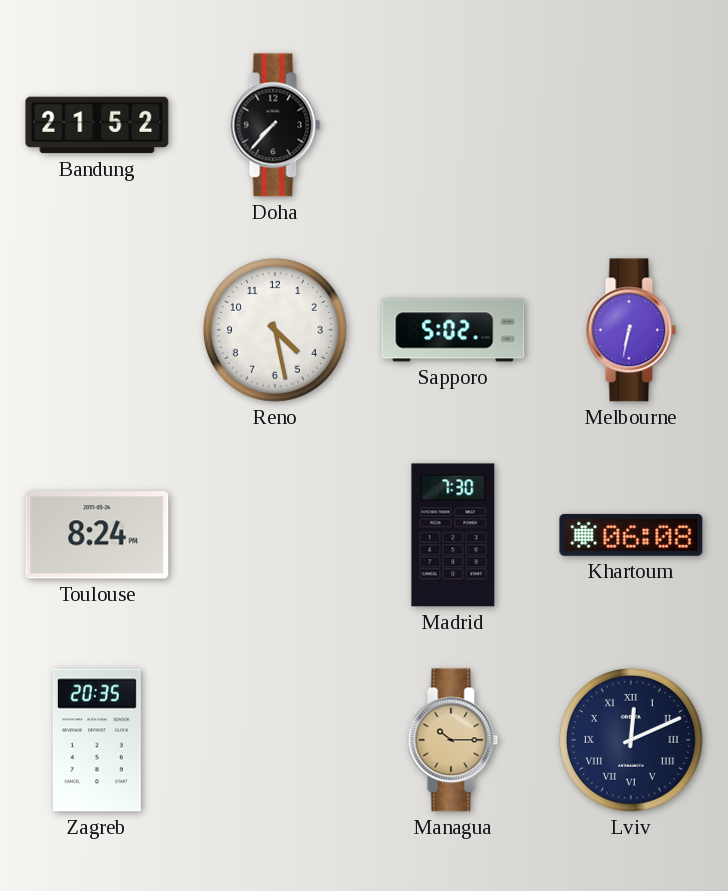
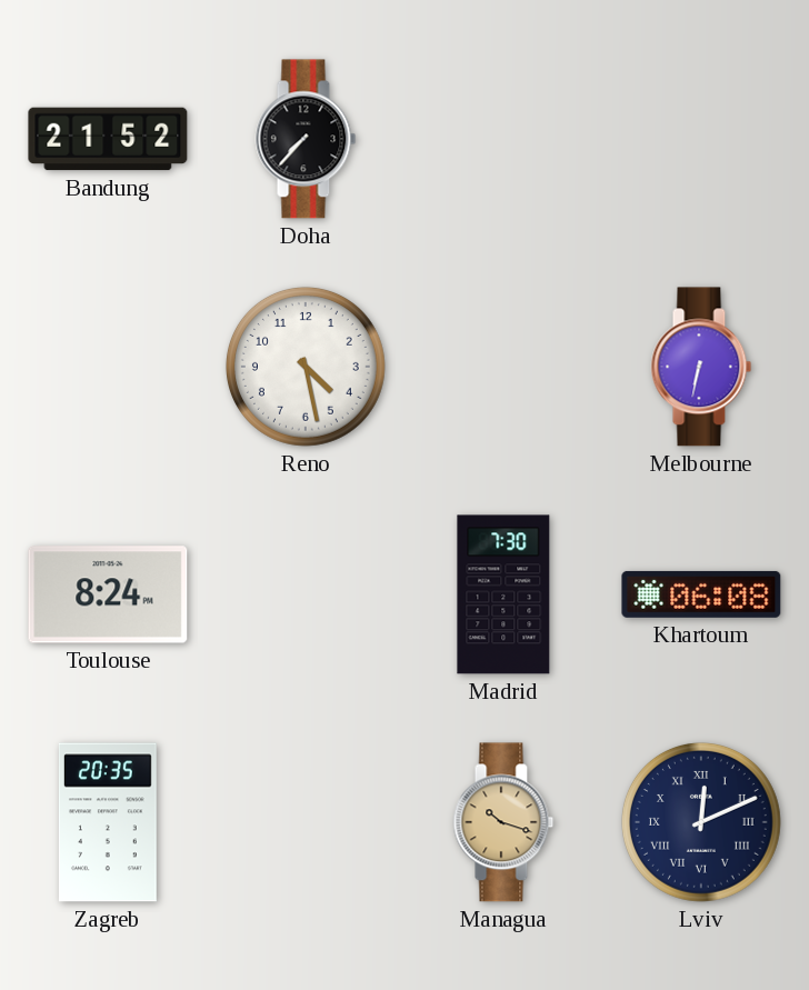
Sapporo: 5:02 -> none (453, 330)
Managua: 10:15 -> 10:18 (503, 822)
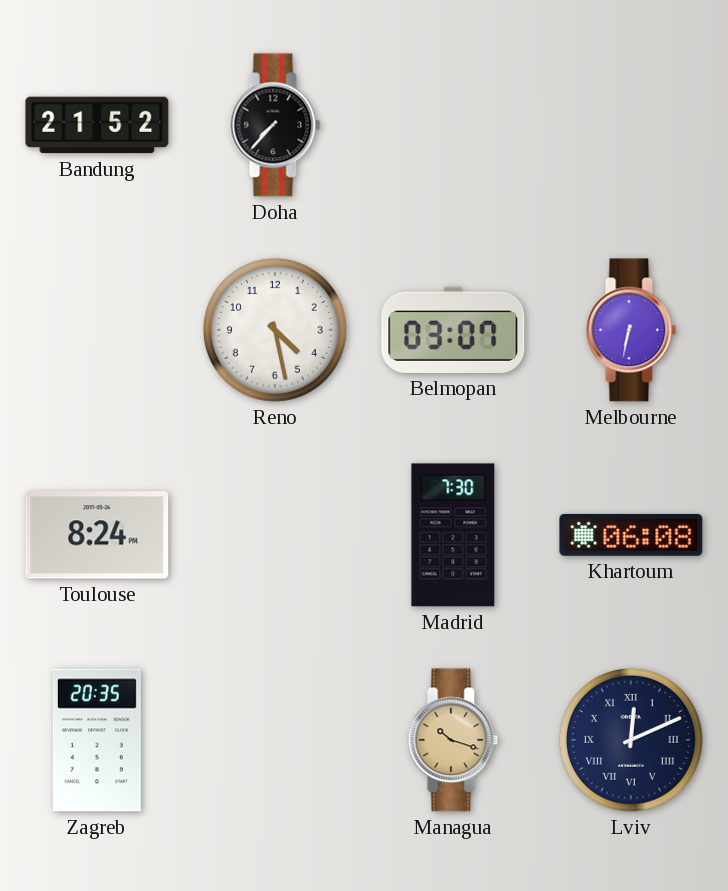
Belmopan: none -> 03:07 (453, 330)
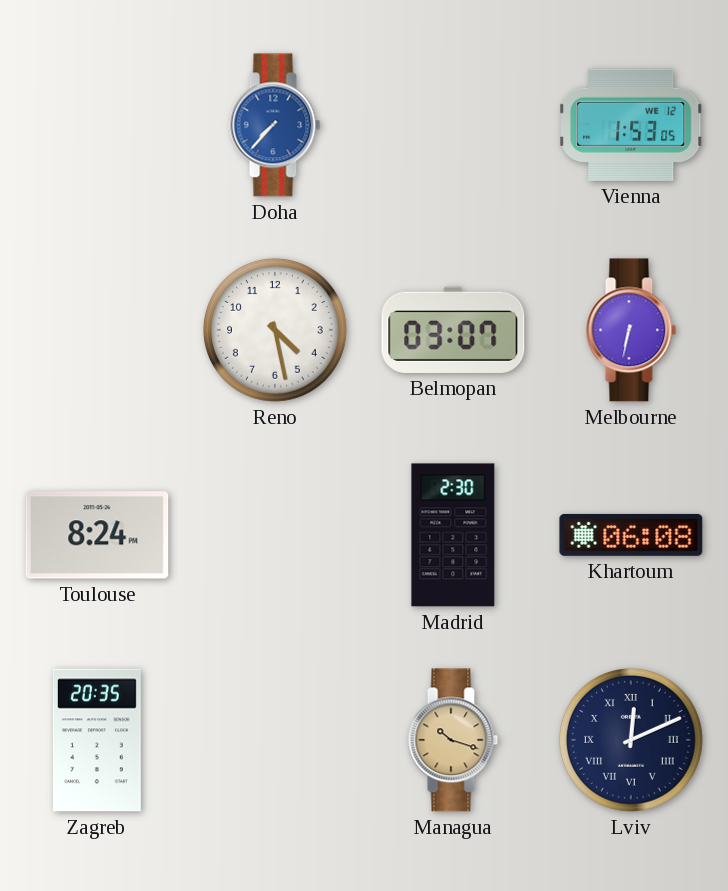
Bandung: 21:52 -> none (97, 125)
Doha dial: black -> blue (275, 125)
Vienna: none -> 1:53 (632, 125)
Madrid: 7:30 -> 2:30 (453, 535)
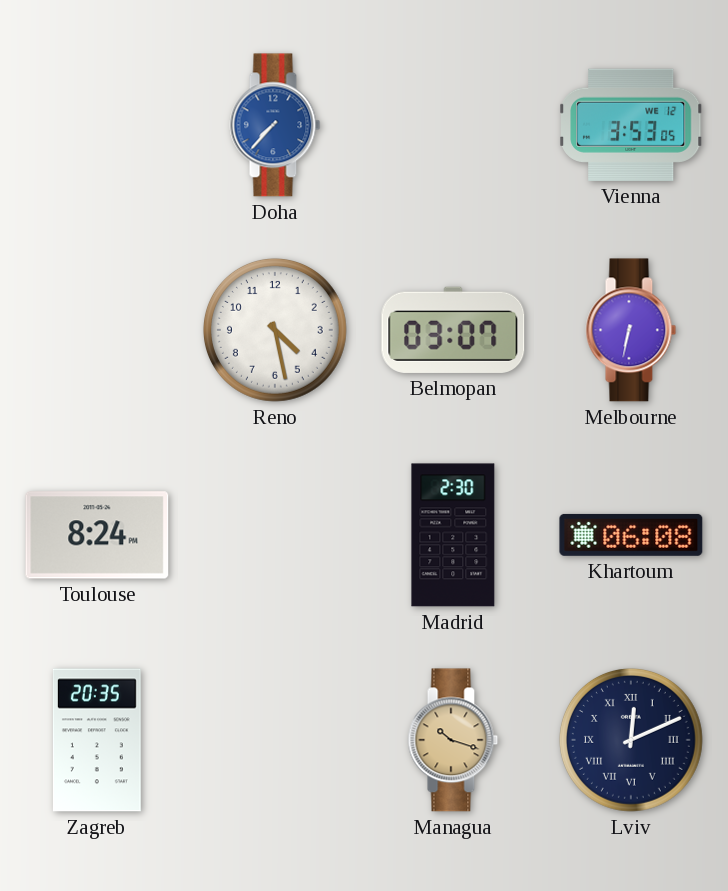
Vienna: 1:53 -> 3:53 (632, 125)
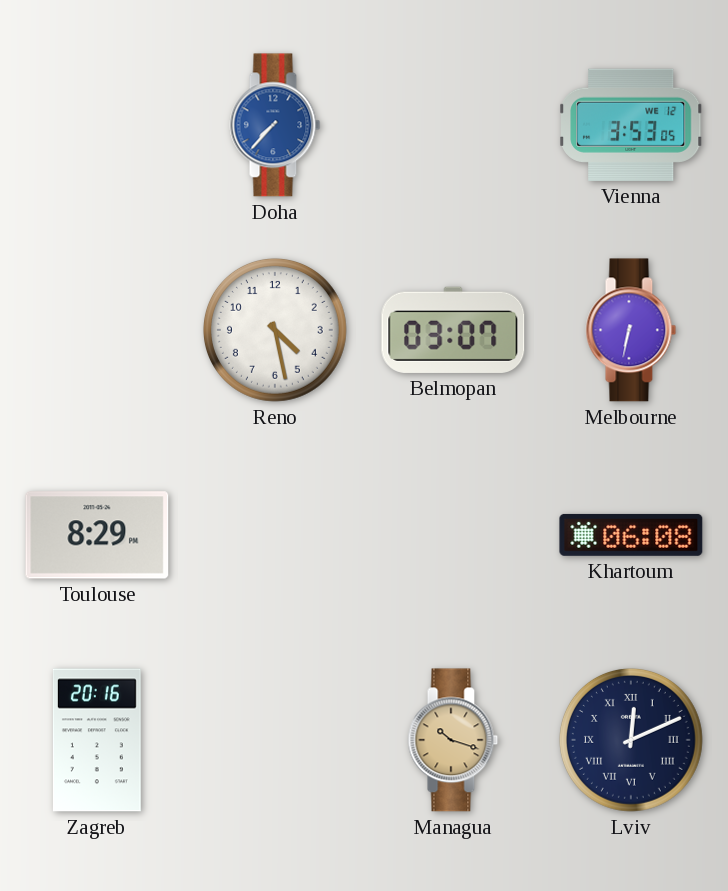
Toulouse: 8:24 -> 8:29 (97, 535)
Madrid: 2:30 -> none (453, 535)
Zagreb: 20:35 -> 20:16 (97, 740)
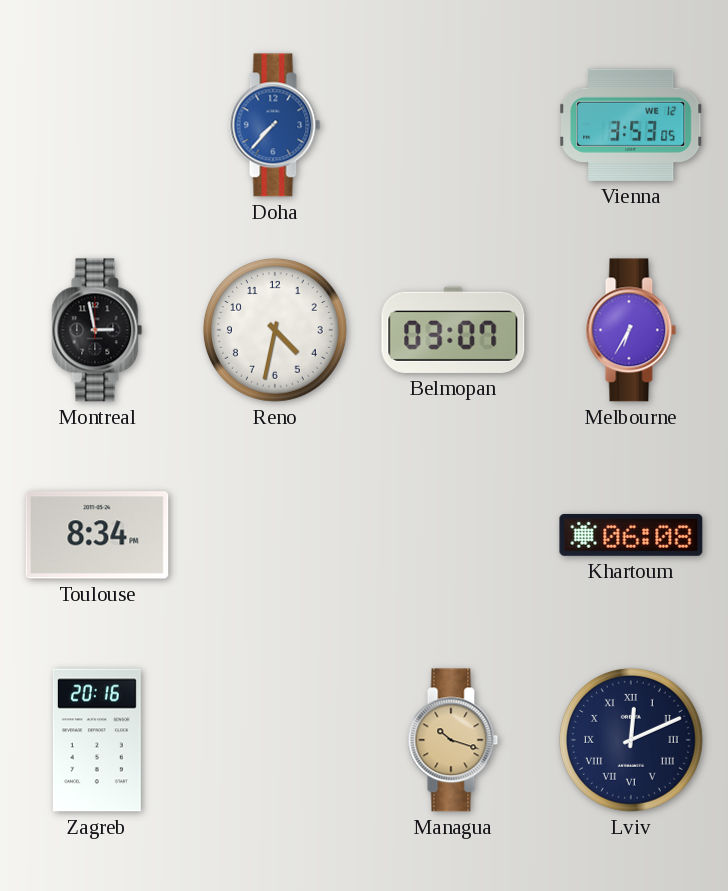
Montreal: none -> 2:58 (97, 330)
Reno: 4:28 -> 4:32 (275, 330)
Melbourne: 6:32 -> 6:35 (631, 330)
Toulouse: 8:29 -> 8:34 (97, 535)
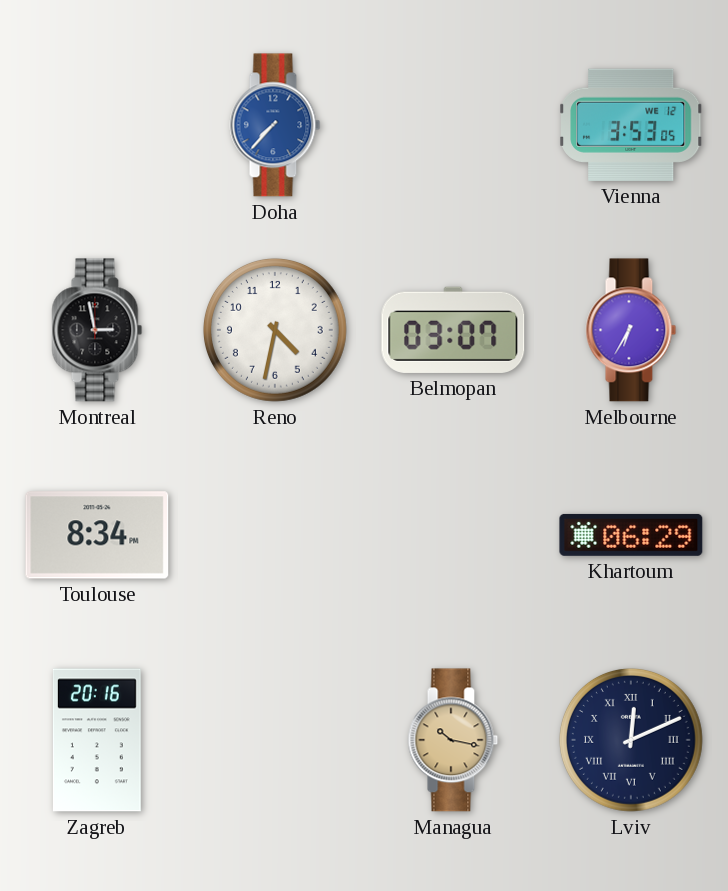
Khartoum: 06:08 -> 06:29 (631, 535)
Managua: 10:18 -> 10:17 (453, 740)
